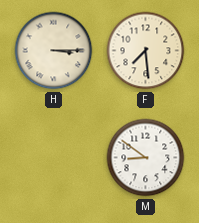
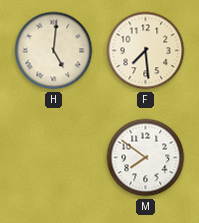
H: 3:15 -> 5:01 (54, 51)
M: 8:51 -> 7:51 (146, 158)
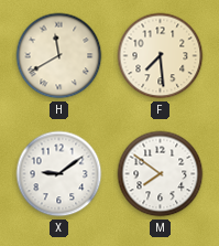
H: 5:01 -> 11:40 (59, 56)
X: none -> 9:09 (59, 174)
